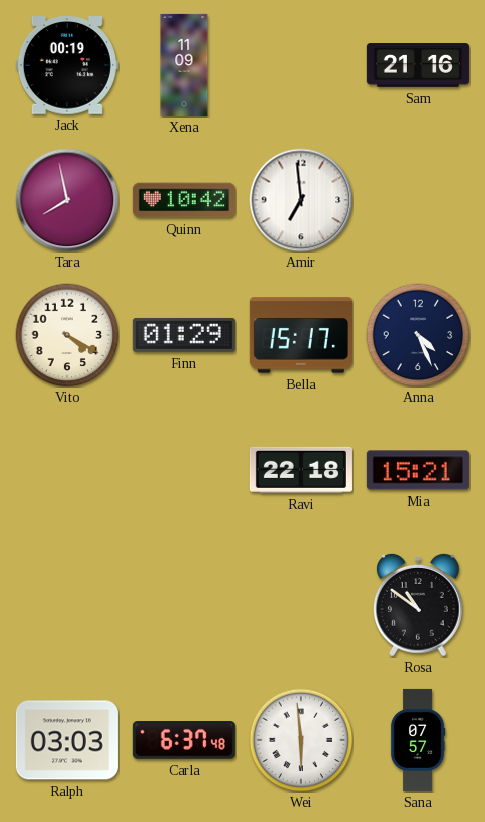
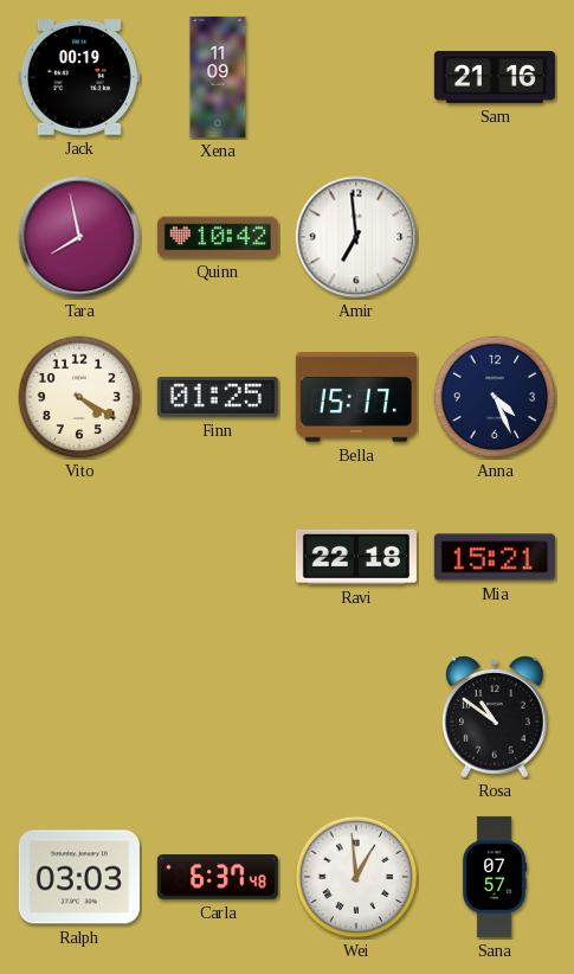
Finn: 01:29 -> 01:25 (218, 397)
Wei: 5:59 -> 12:59 (356, 877)
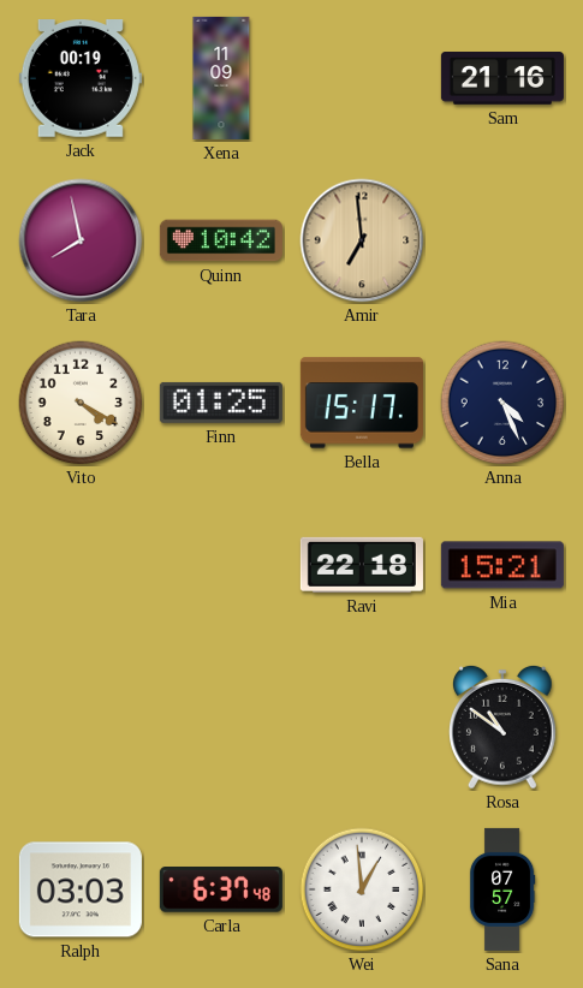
Amir dial: white -> champagne (362, 240)
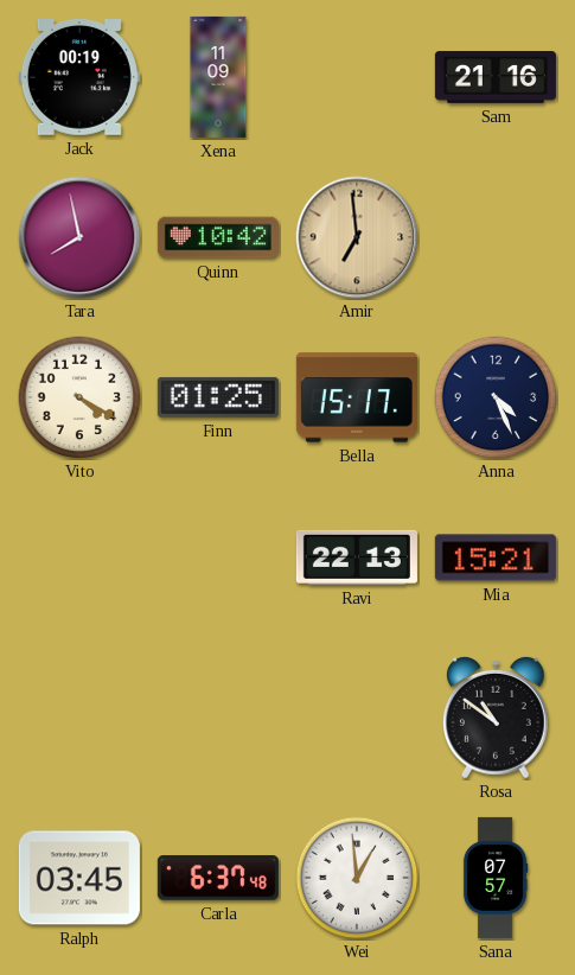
Ravi: 22:18 -> 22:13 (357, 557)
Ralph: 03:03 -> 03:45 (79, 878)
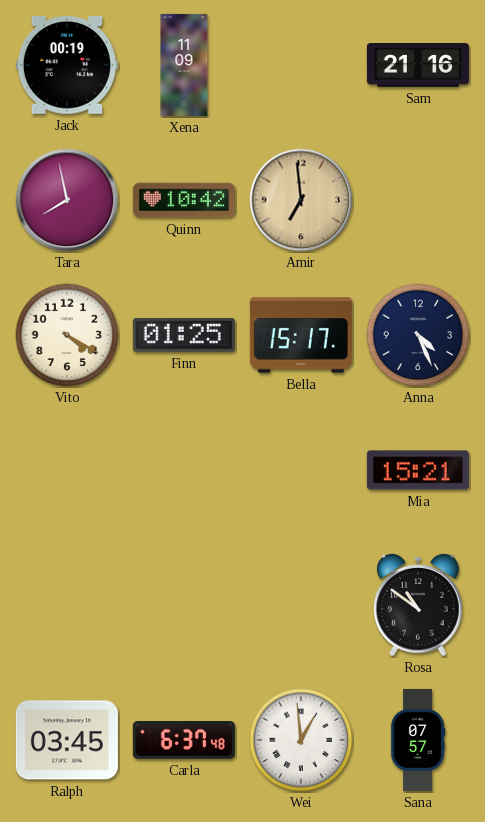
Ravi: 22:13 -> none (357, 557)
